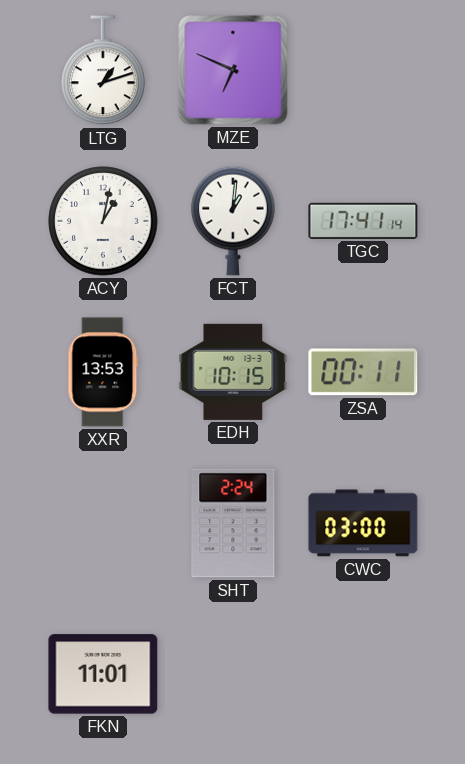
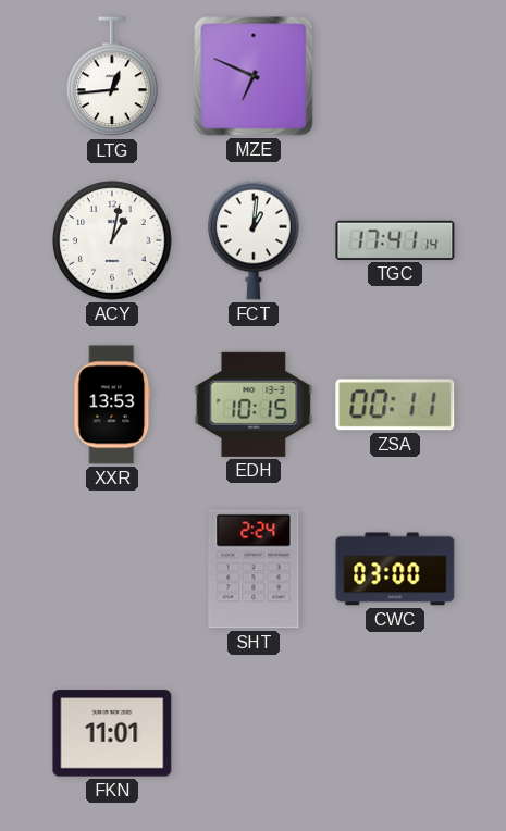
LTG: 1:12 -> 12:44 (112, 77)
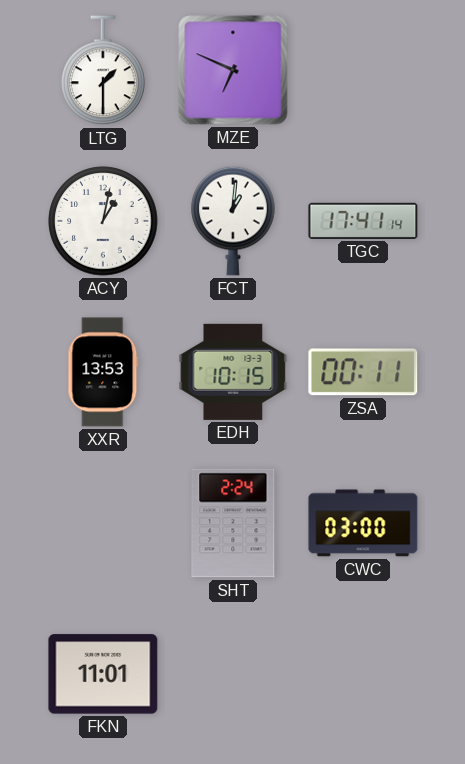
LTG: 12:44 -> 1:30 (103, 71)
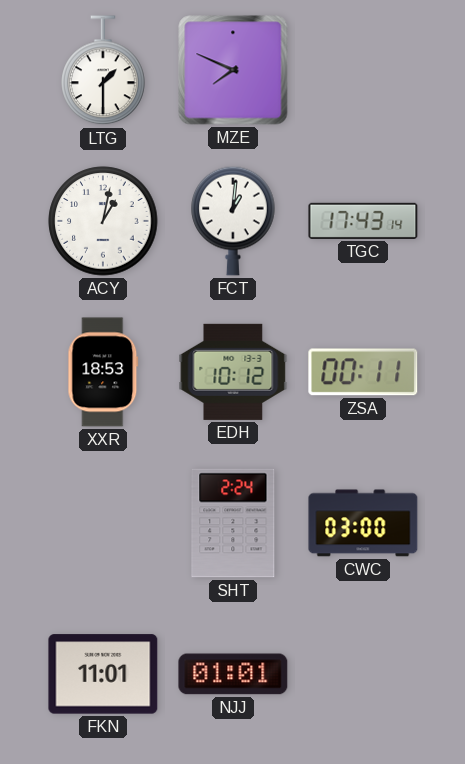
MZE: 6:49 -> 7:49 (233, 70)
TGC: 17:41 -> 17:43 (363, 221)
XXR: 13:53 -> 18:53 (103, 372)
EDH: 10:15 -> 10:12 (233, 372)
NJJ: none -> 01:01 (233, 674)
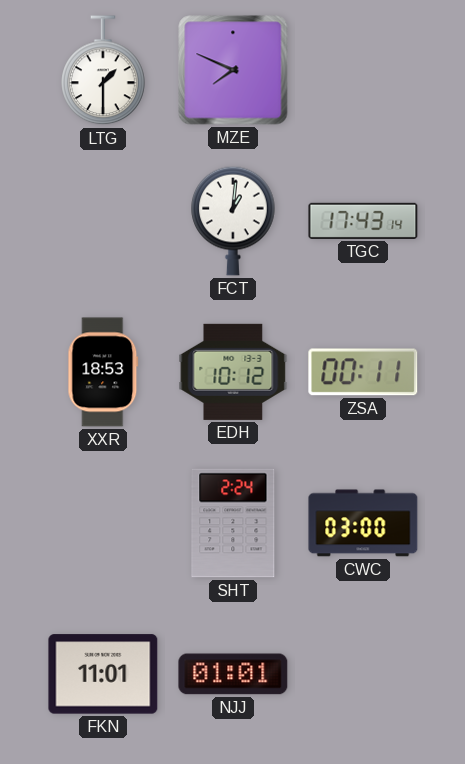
ACY: 1:02 -> none (103, 221)
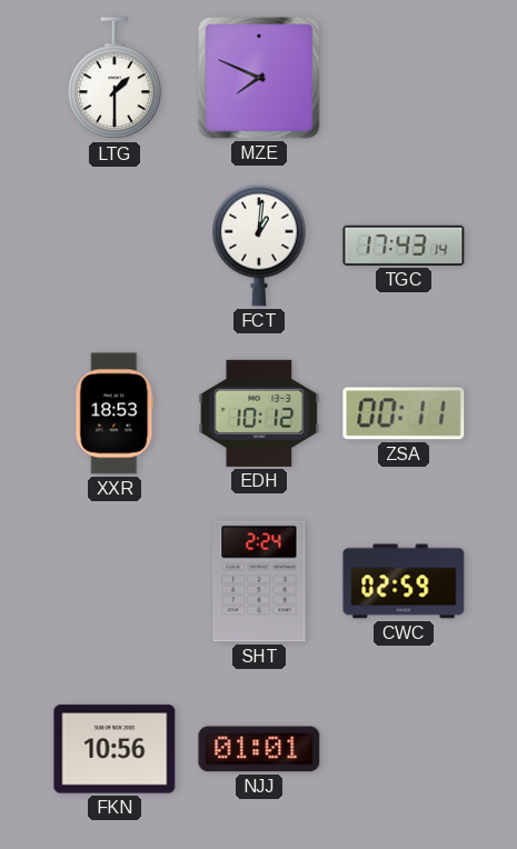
CWC: 03:00 -> 02:59 (404, 581)
FKN: 11:01 -> 10:56 (115, 749)
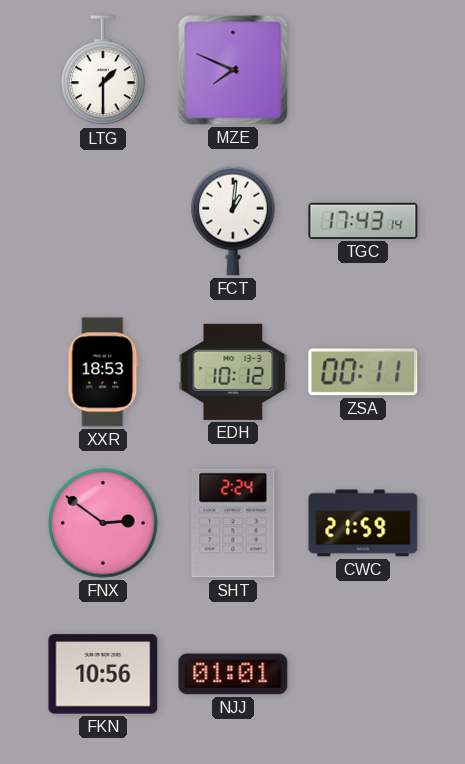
FNX: none -> 2:51 (103, 523)
CWC: 02:59 -> 21:59 (363, 523)
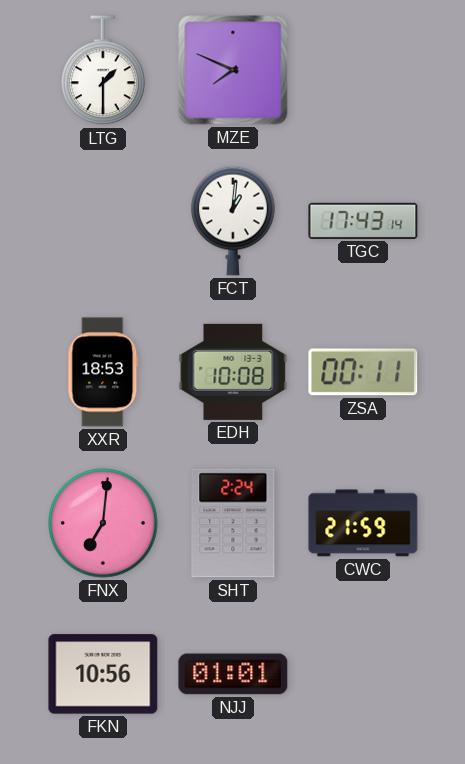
EDH: 10:12 -> 10:08 (233, 372)
FNX: 2:51 -> 7:01 (103, 523)
